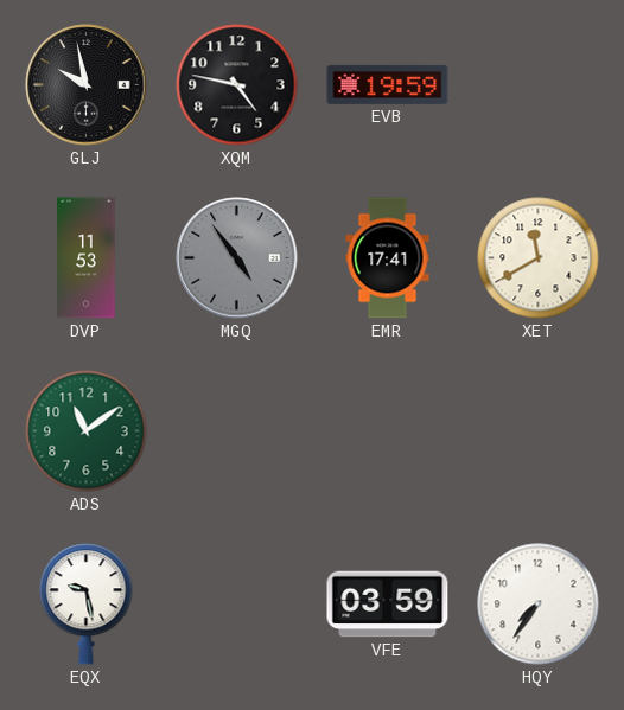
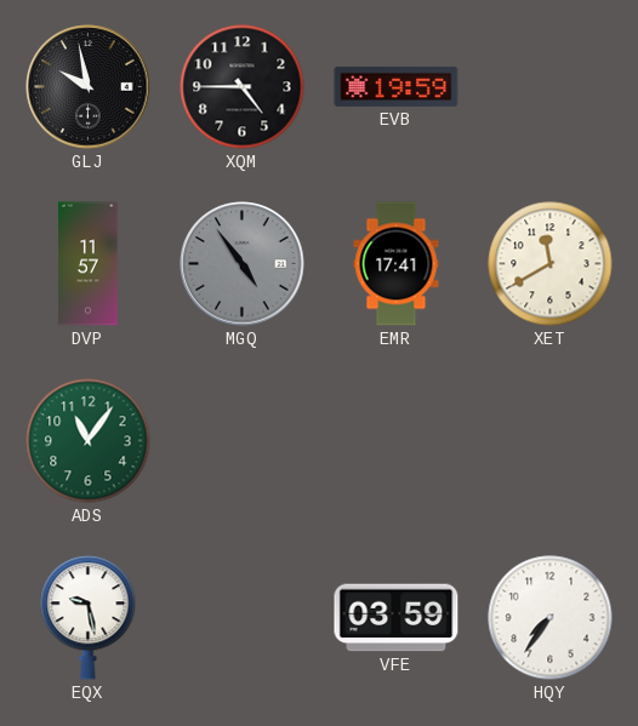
XQM: 4:47 -> 4:45 (243, 87)
DVP: 11:53 -> 11:57 (89, 264)
ADS: 11:09 -> 11:06 (89, 441)
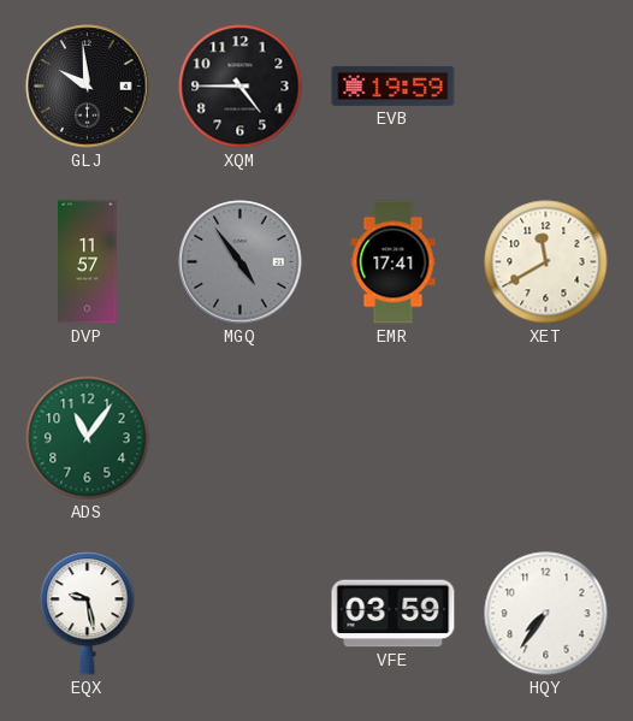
GLJ: 9:58 -> 9:59 (88, 87)
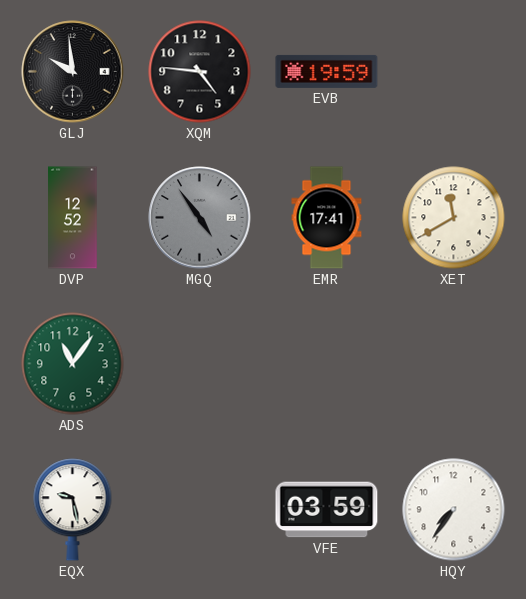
XQM: 4:45 -> 4:46 (200, 72)
DVP: 11:57 -> 12:52 (73, 218)
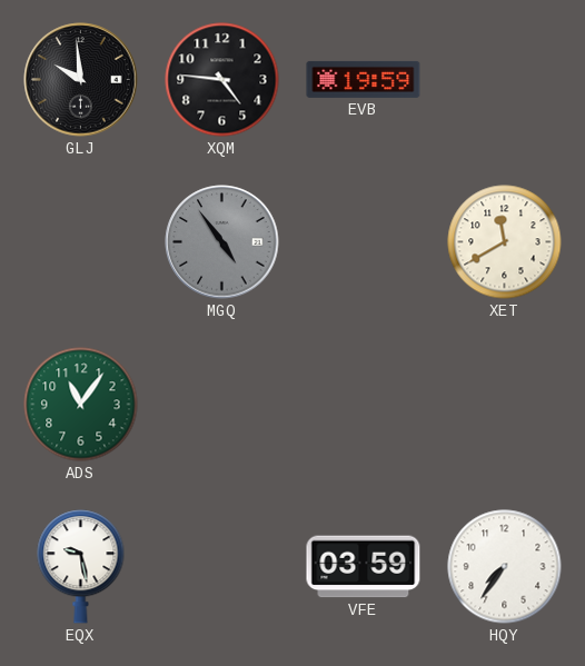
DVP: 12:52 -> none (73, 218)
EMR: 17:41 -> none (327, 218)
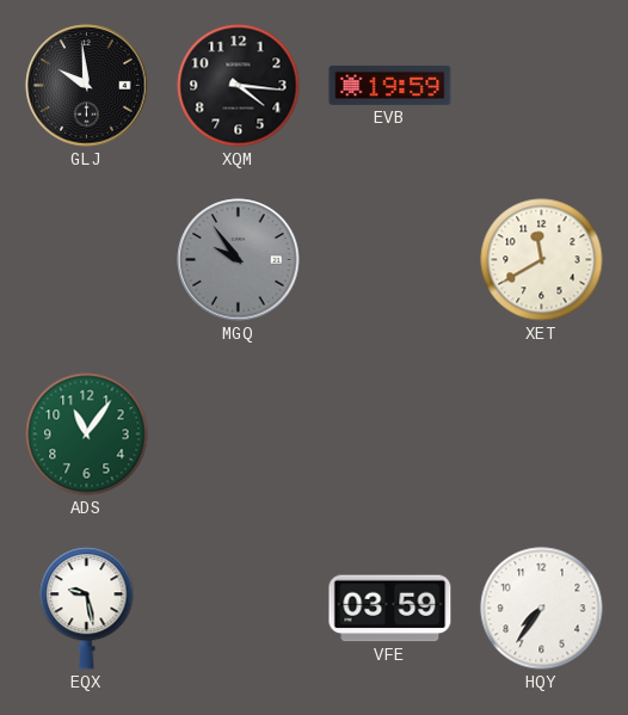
XQM: 4:46 -> 4:16 (239, 86)
MGQ: 4:54 -> 9:54 (239, 260)
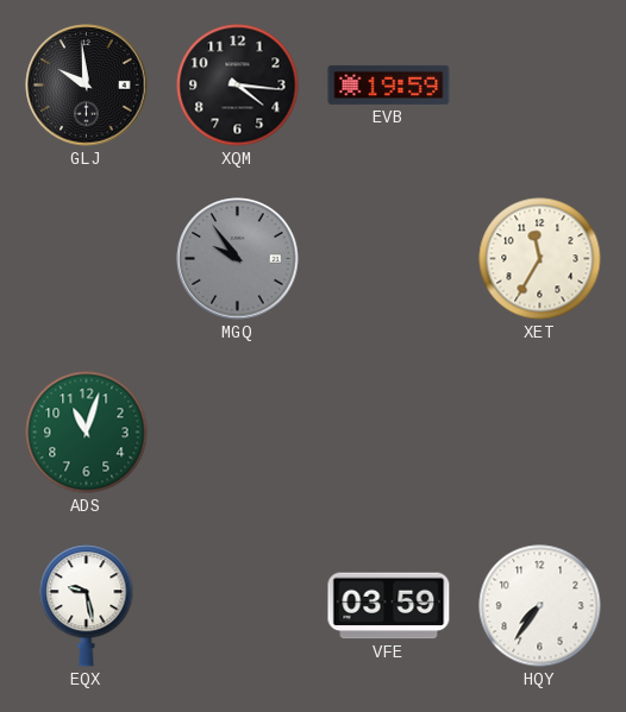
XET: 11:40 -> 11:35 (540, 259)
ADS: 11:06 -> 11:03 (87, 433)
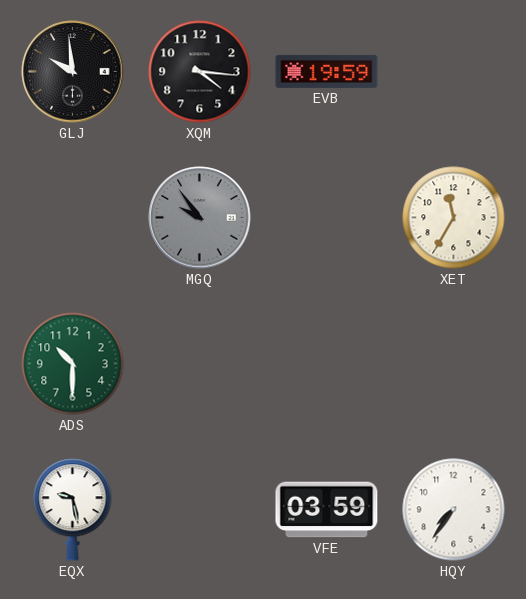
ADS: 11:03 -> 10:30 (73, 364)
